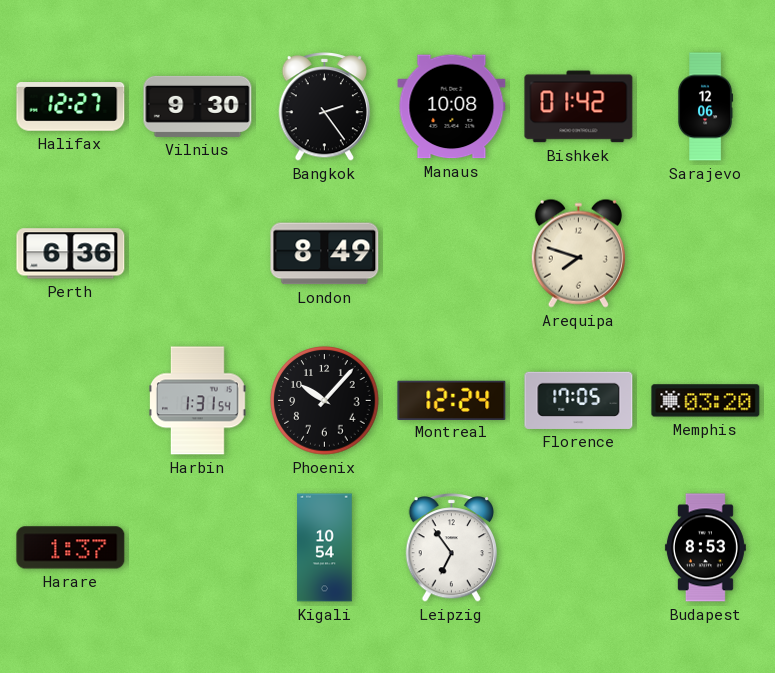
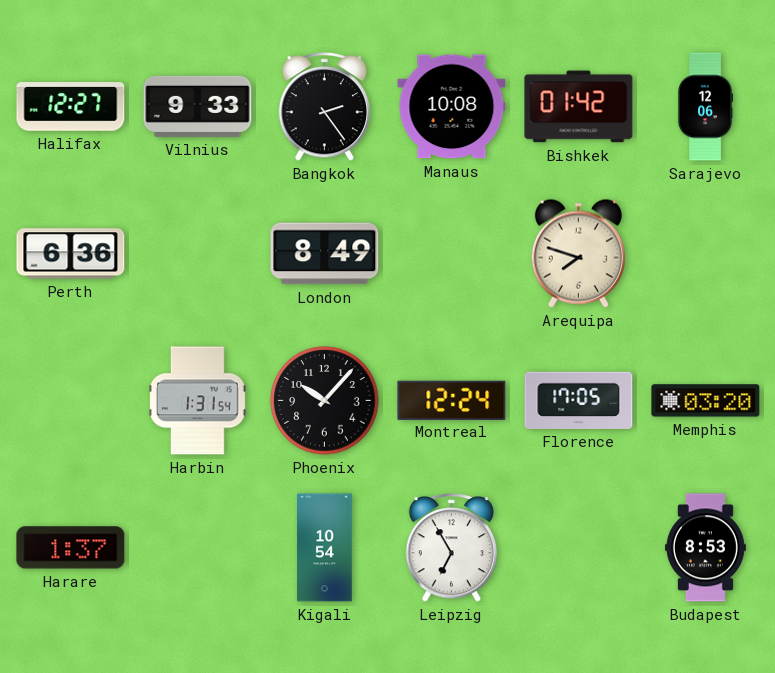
Vilnius: 9:30 -> 9:33 (198, 106)
Leipzig: 6:54 -> 6:55 (451, 548)
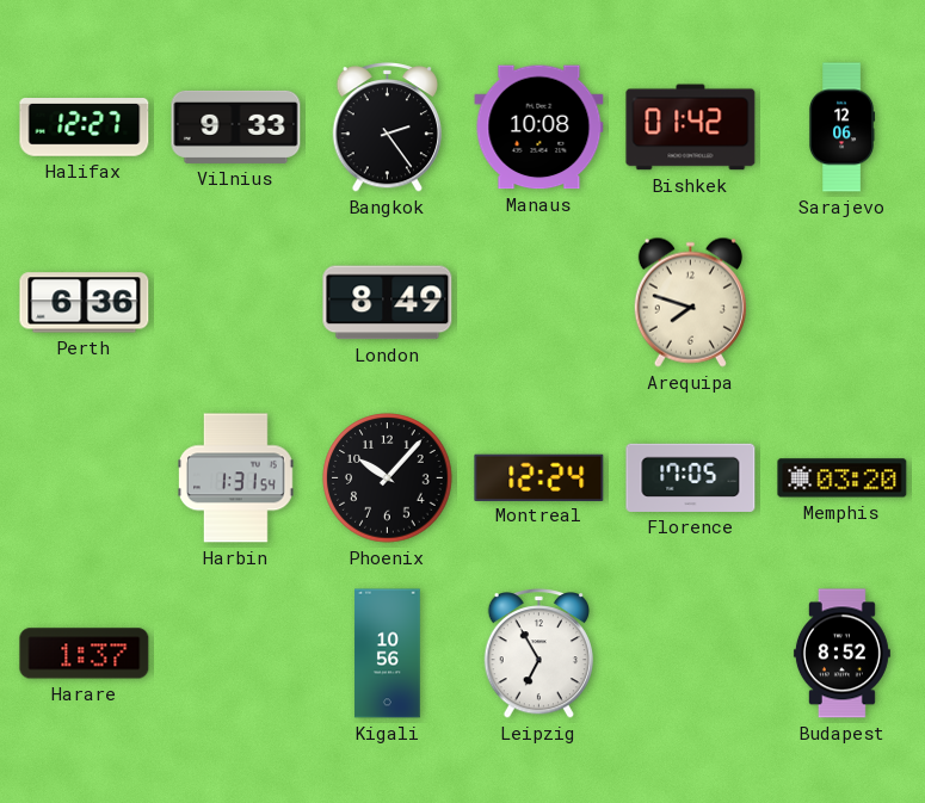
Kigali: 10:54 -> 10:56 (388, 654)
Budapest: 8:53 -> 8:52 (841, 654)
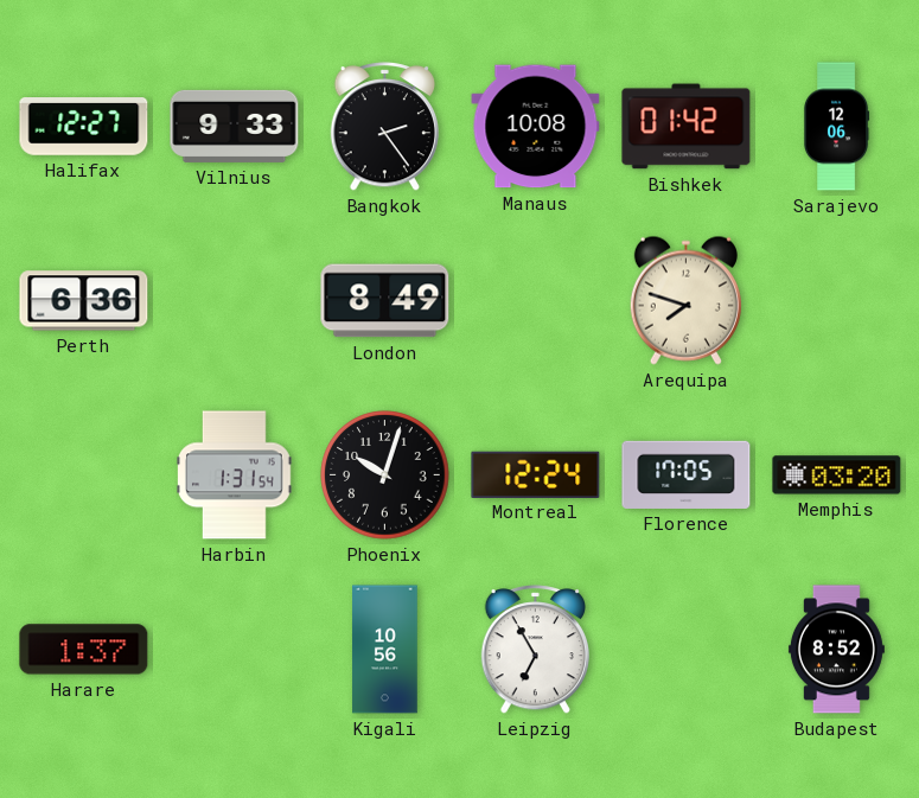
Phoenix: 10:07 -> 10:03 (385, 475)
